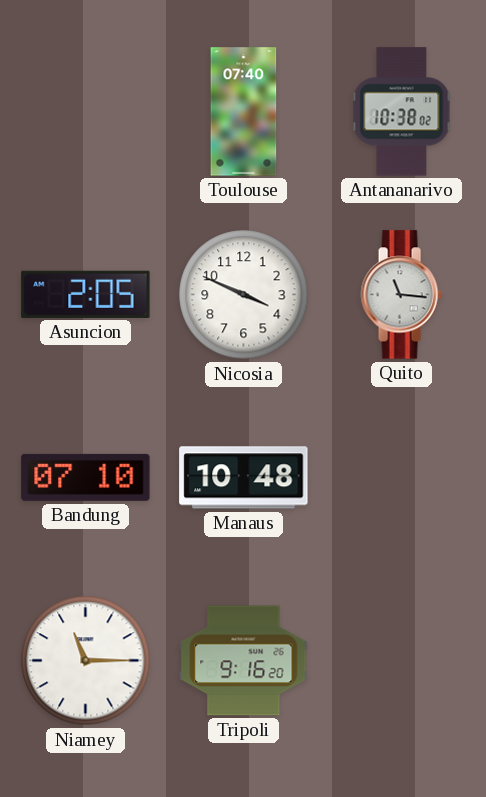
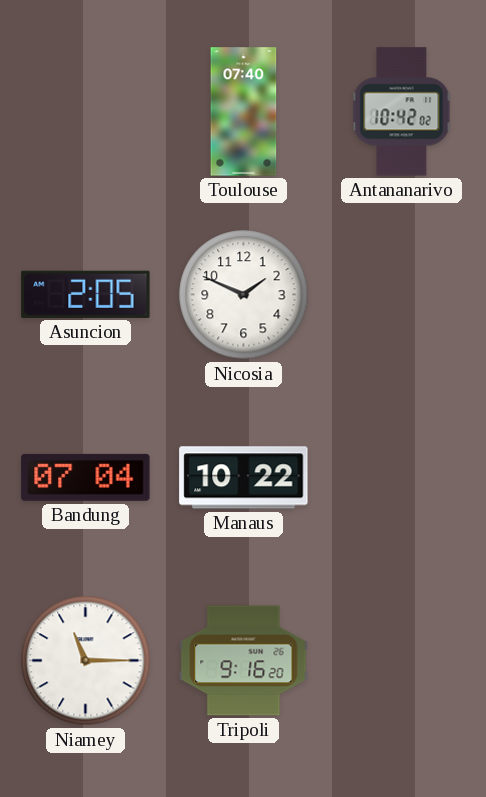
Antananarivo: 10:38 -> 10:42 (402, 112)
Nicosia: 3:49 -> 1:49 (244, 295)
Quito: 11:16 -> none (401, 295)
Bandung: 07:10 -> 07:04 (86, 477)
Manaus: 10:48 -> 10:22 (244, 478)
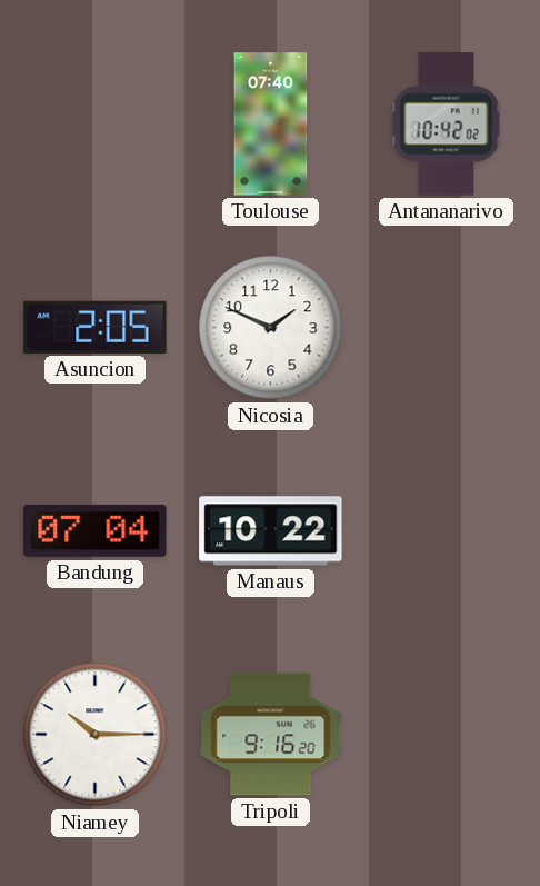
Niamey: 11:15 -> 10:15 (96, 735)
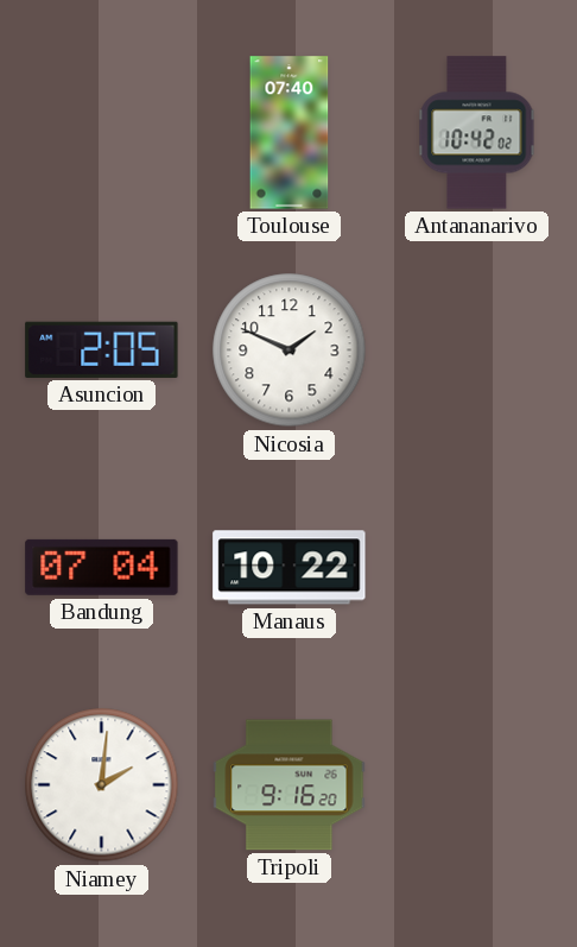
Niamey: 10:15 -> 2:01 (102, 785)
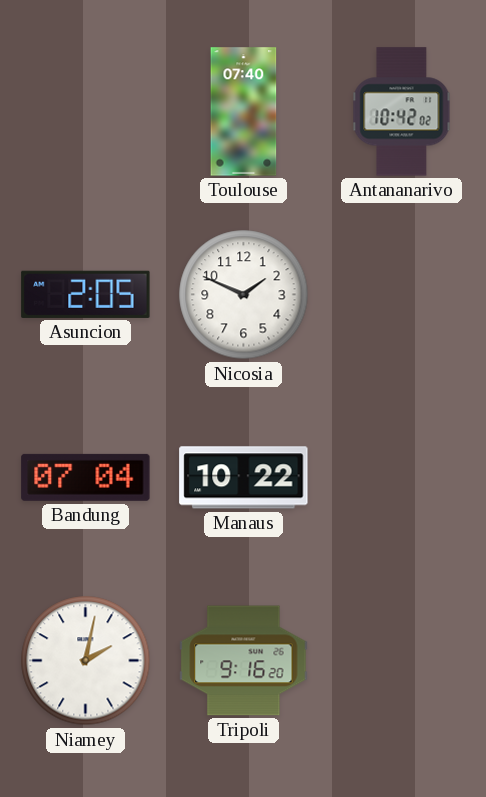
Niamey: 2:01 -> 2:02 (86, 661)
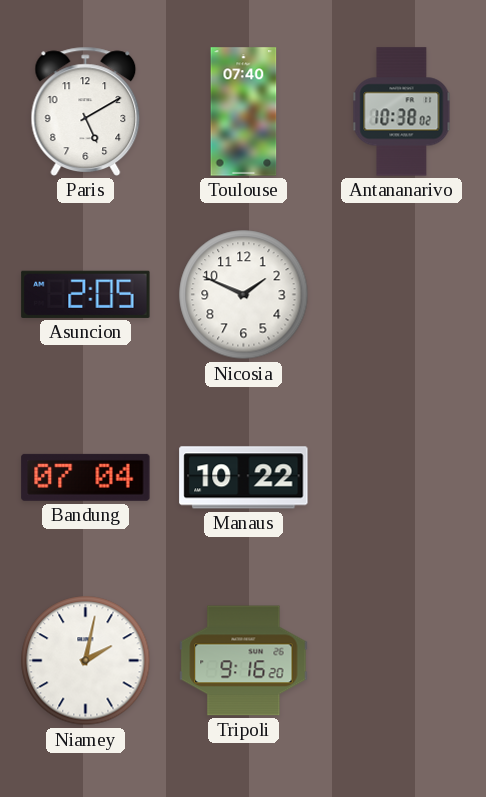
Paris: none -> 5:10 (86, 111)
Antananarivo: 10:42 -> 10:38 (402, 112)
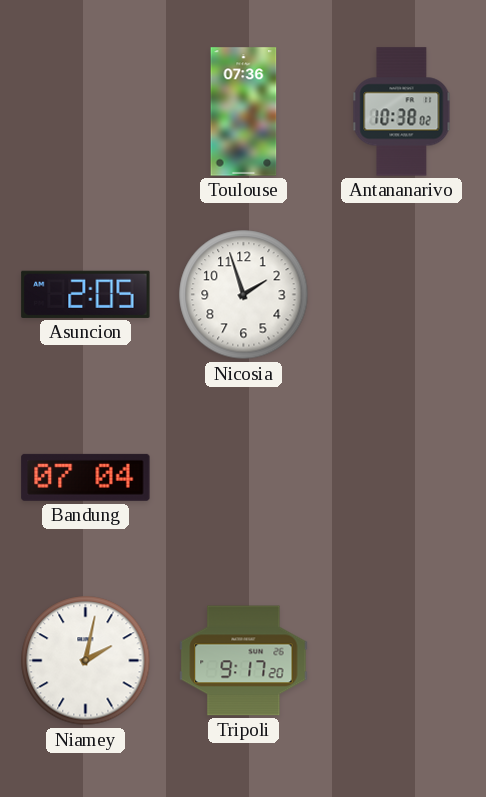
Paris: 5:10 -> none (86, 111)
Toulouse: 07:40 -> 07:36 (244, 112)
Nicosia: 1:49 -> 1:57 (244, 295)
Manaus: 10:22 -> none (244, 478)
Tripoli: 9:16 -> 9:17 (244, 661)
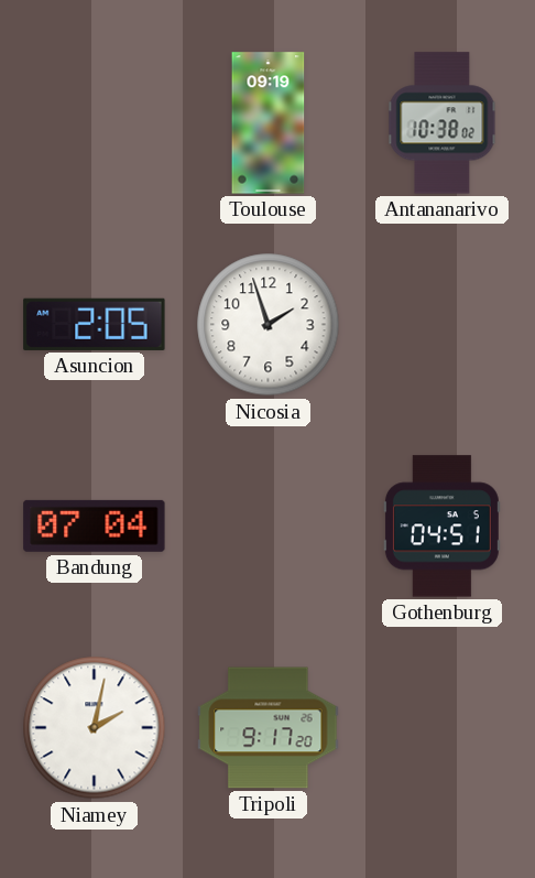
Toulouse: 07:36 -> 09:19 (269, 123)
Gothenburg: none -> 04:51 (441, 527)
